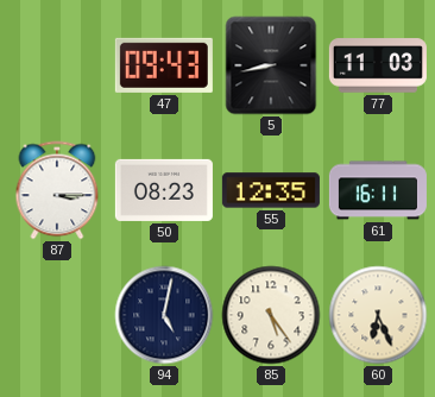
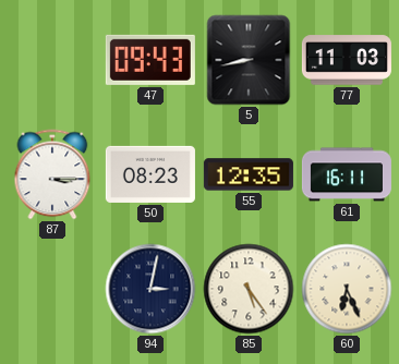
94: 5:02 -> 3:02 (150, 289)
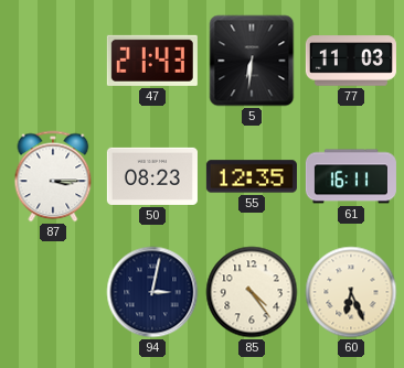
47: 09:43 -> 21:43 (152, 61)
5: 8:43 -> 6:31 (252, 61)
85: 5:24 -> 4:24 (252, 292)
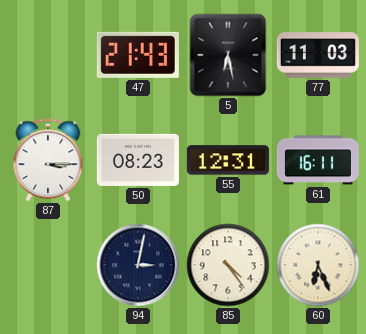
5: 6:31 -> 6:28 (228, 55)
55: 12:35 -> 12:31 (228, 160)
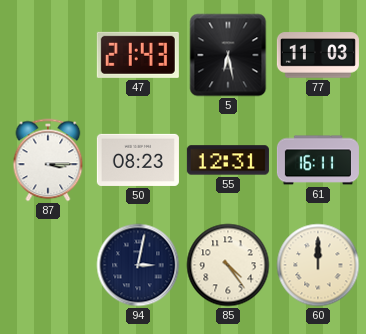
60: 6:26 -> 12:00 (318, 265)
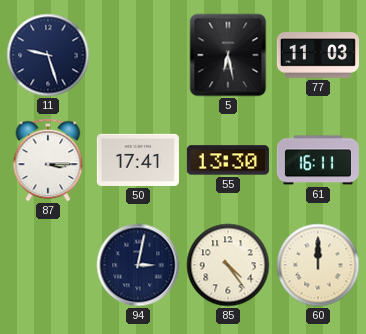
11: none -> 9:27 (48, 55)
47: 21:43 -> none (138, 55)
50: 08:23 -> 17:41 (138, 160)
55: 12:31 -> 13:30 (228, 160)
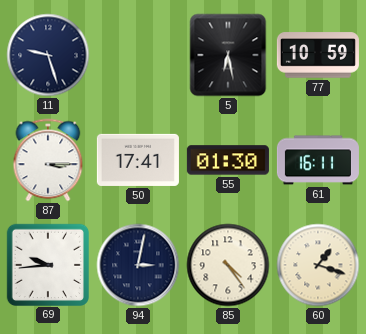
77: 11:03 -> 10:59 (318, 55)
55: 13:30 -> 01:30 (228, 160)
69: none -> 9:44 (47, 264)
60: 12:00 -> 1:18 (318, 265)
